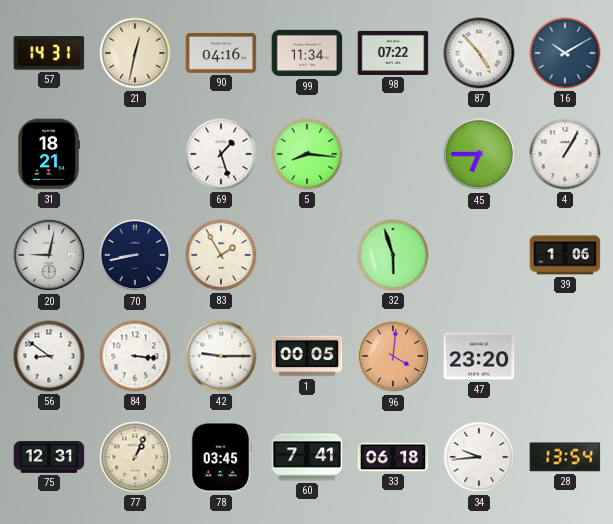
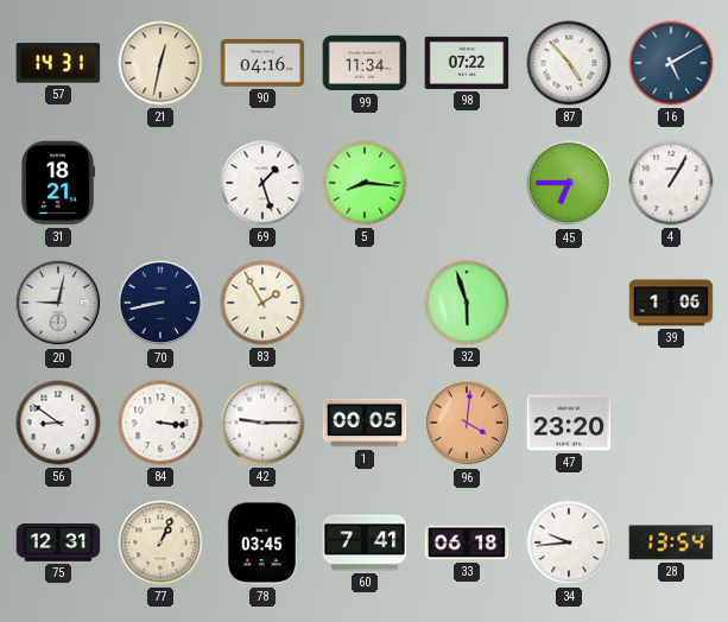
16: 10:10 -> 5:10 (671, 63)
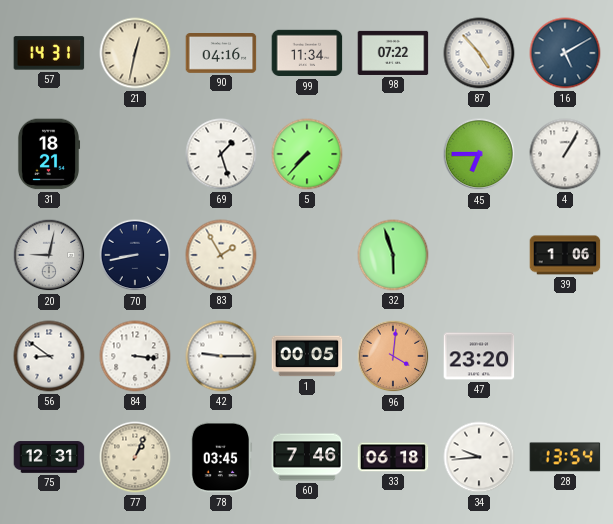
5: 8:16 -> 7:37 (307, 154)
60: 7:41 -> 7:46 (307, 457)
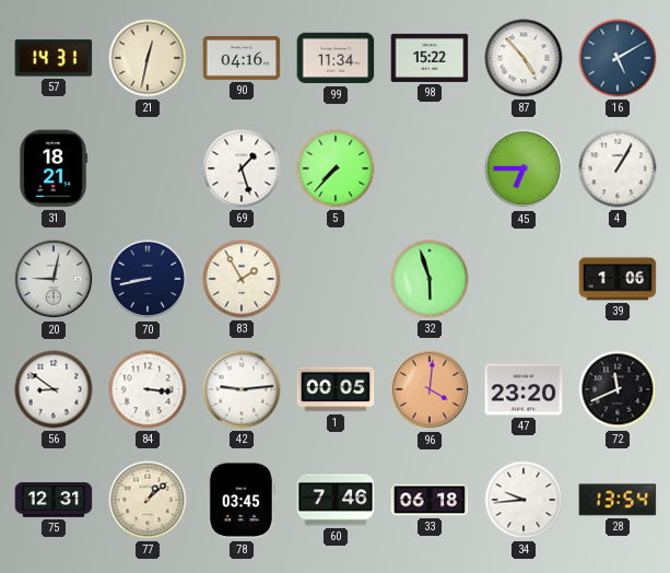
98: 07:22 -> 15:22 (430, 58)
42: 9:15 -> 9:14 (242, 389)
72: none -> 11:41 (618, 389)
77: 1:04 -> 1:08 (148, 500)
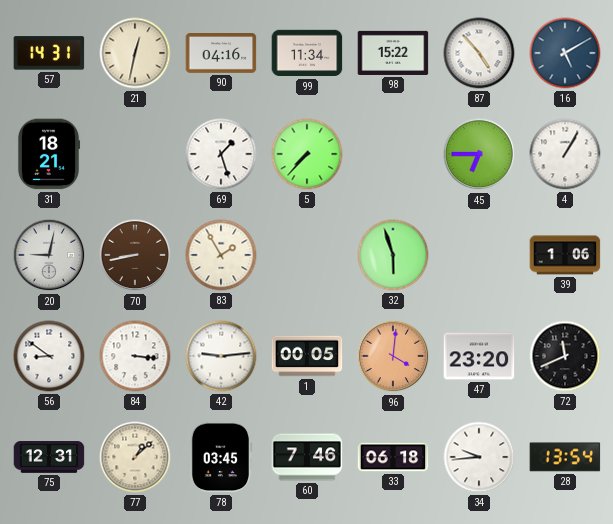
70 dial: navy -> brown (135, 255)
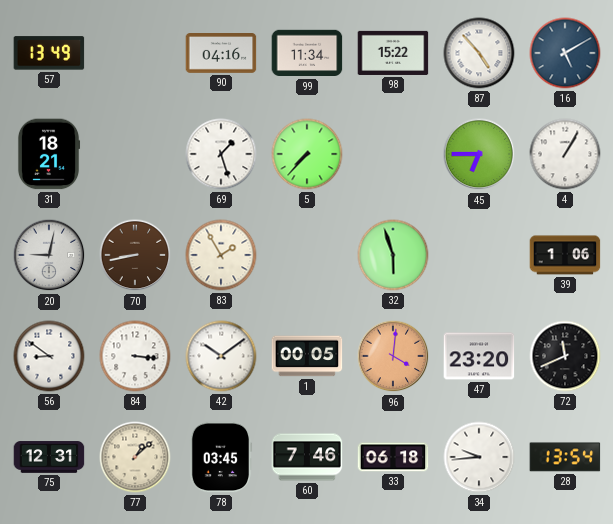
57: 14:31 -> 13:49 (49, 53)
21: 12:32 -> none (135, 53)
42: 9:14 -> 10:09 (221, 356)
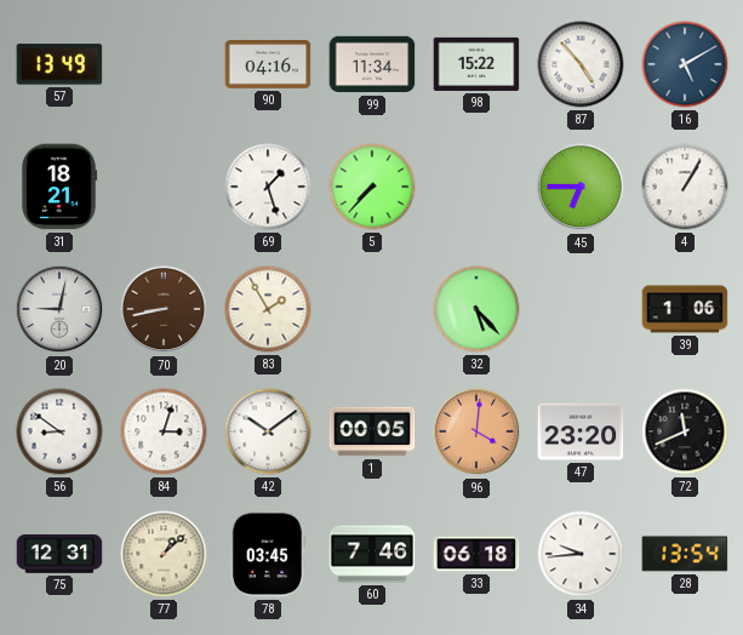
32: 5:57 -> 5:23 (476, 309)
84: 3:16 -> 3:03 (164, 431)
